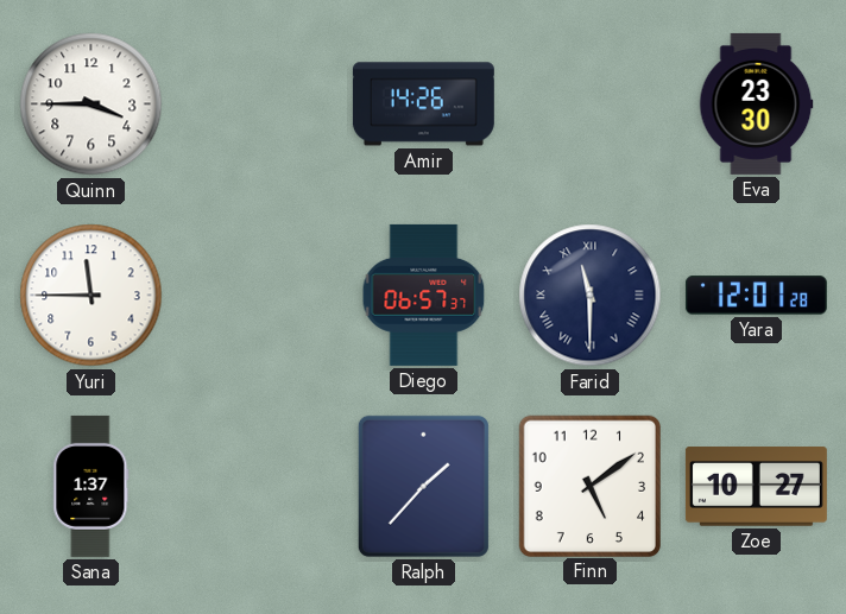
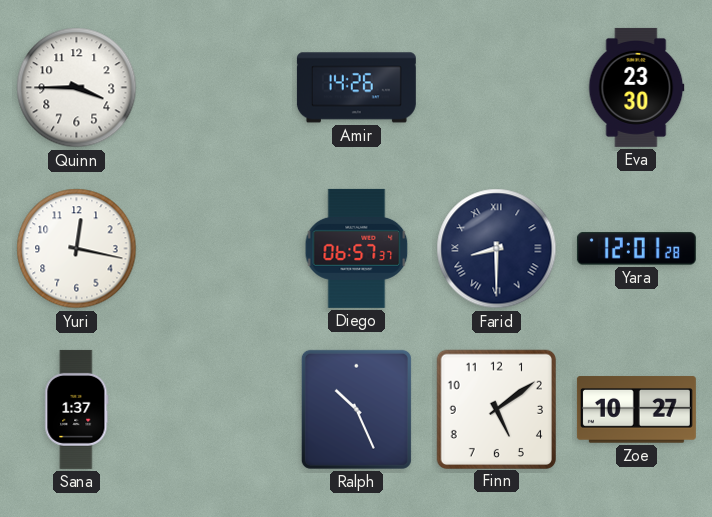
Yuri: 11:45 -> 12:17 (77, 249)
Farid: 11:30 -> 8:30 (497, 249)
Ralph: 1:37 -> 10:26 (356, 409)
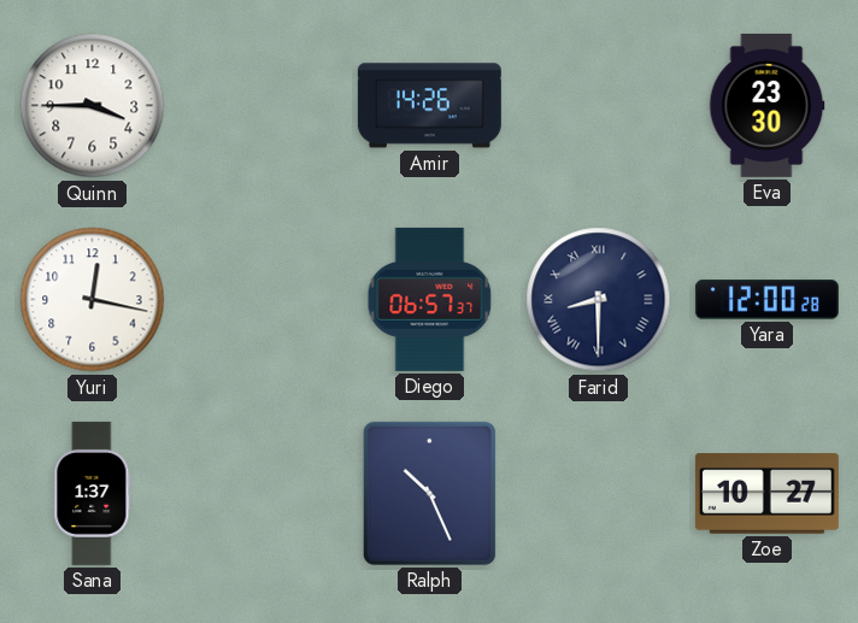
Yara: 12:01 -> 12:00 (766, 300)
Finn: 5:09 -> none (496, 409)
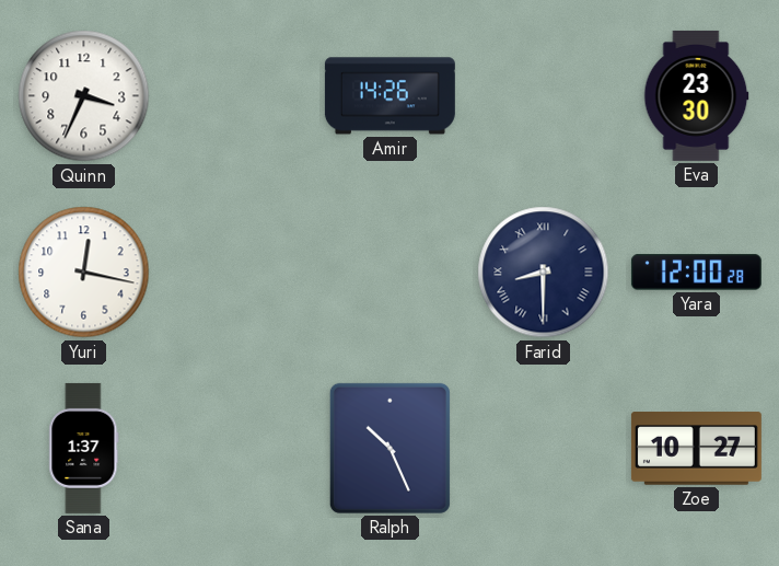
Quinn: 3:45 -> 3:34 (84, 96)
Diego: 06:57 -> none (430, 299)
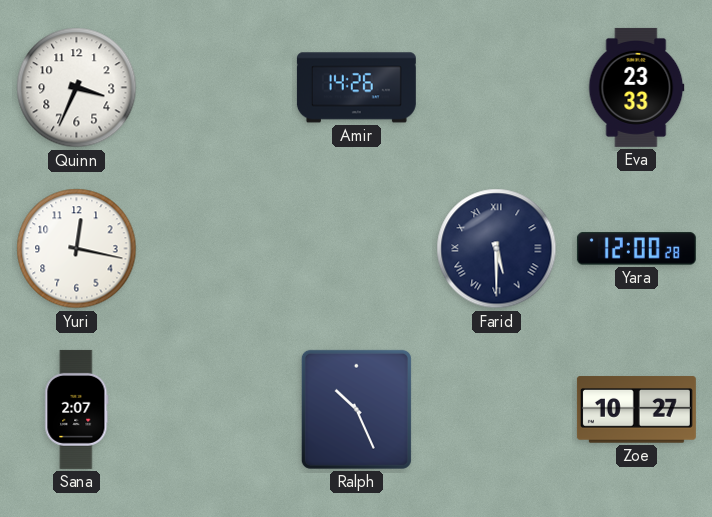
Eva: 23:30 -> 23:33 (636, 87)
Farid: 8:30 -> 5:30 (497, 249)
Sana: 1:37 -> 2:07 (77, 409)
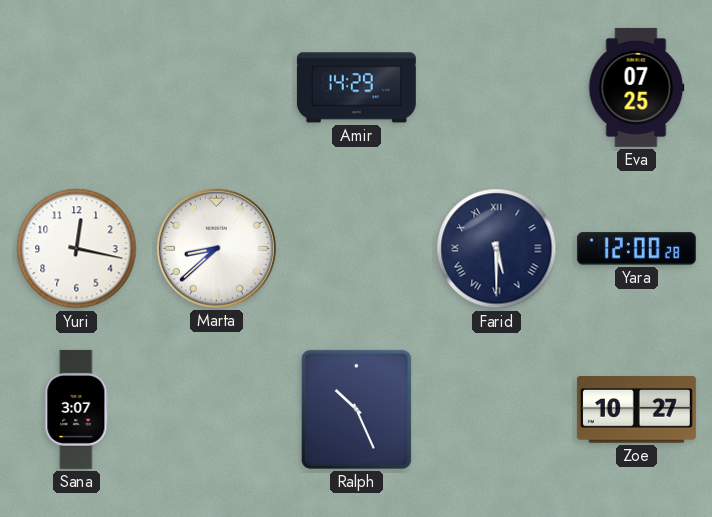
Quinn: 3:34 -> none (77, 88)
Amir: 14:26 -> 14:29 (356, 88)
Eva: 23:33 -> 07:25 (636, 87)
Marta: none -> 8:38 (216, 248)
Sana: 2:07 -> 3:07 (77, 409)
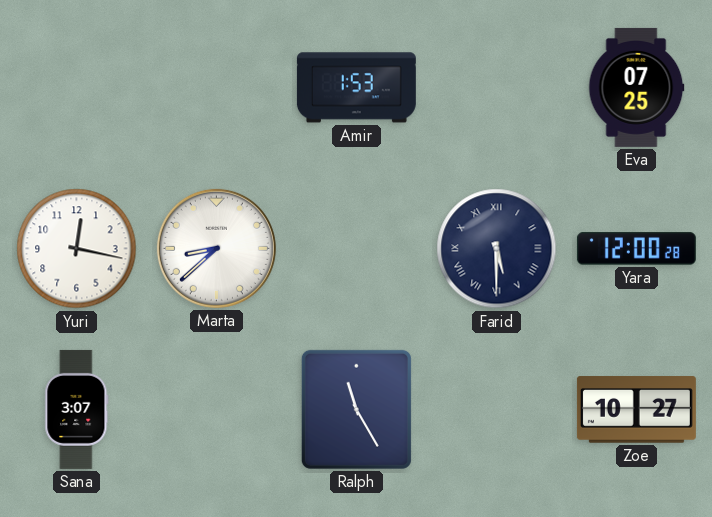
Amir: 14:29 -> 1:53 (356, 88)
Ralph: 10:26 -> 11:25 (356, 409)
